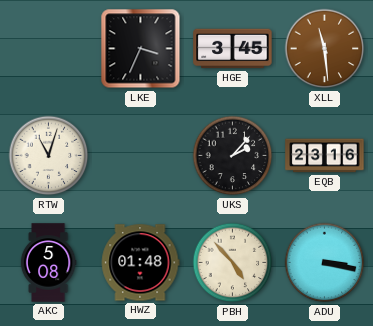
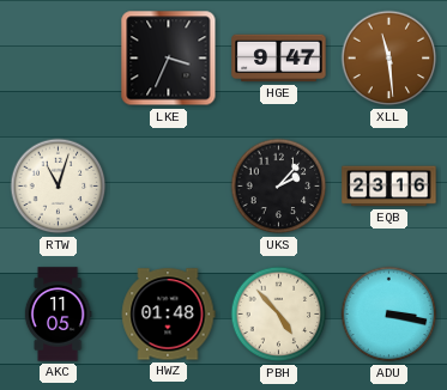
HGE: 3:45 -> 9:47 (279, 59)
AKC: 5:08 -> 11:05 (58, 315)
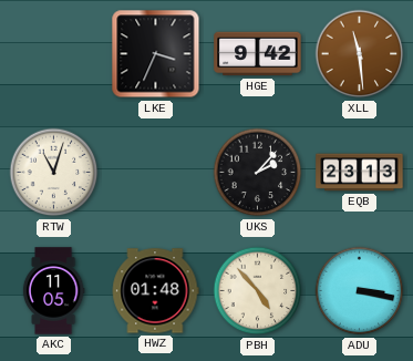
HGE: 9:47 -> 9:42 (258, 54)
EQB: 23:16 -> 23:13 (360, 173)
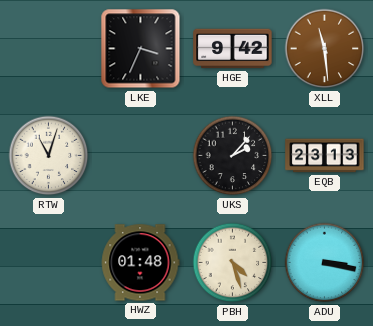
AKC: 11:05 -> none (53, 291)
PBH: 4:53 -> 4:27 (233, 263)
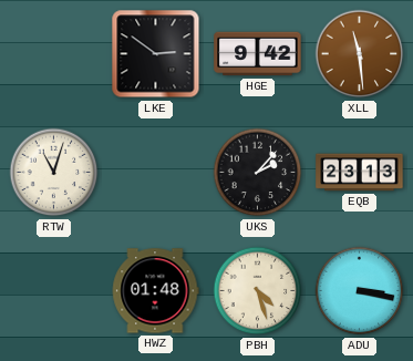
LKE: 3:34 -> 2:51 (156, 54)
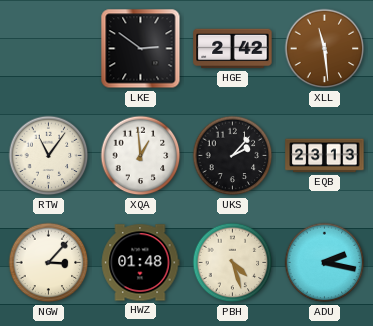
HGE: 9:42 -> 2:42 (233, 49)
RTW: 11:03 -> 11:06 (49, 156)
XQA: none -> 12:59 (141, 156)
NGW: none -> 3:07 (49, 263)
ADU: 3:17 -> 2:17 (325, 263)
